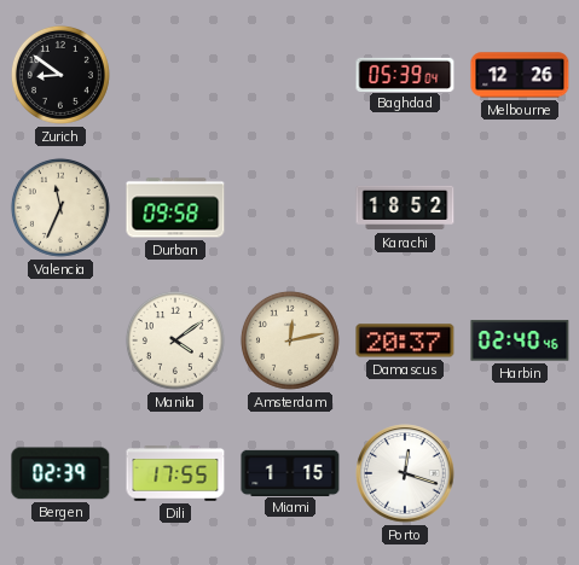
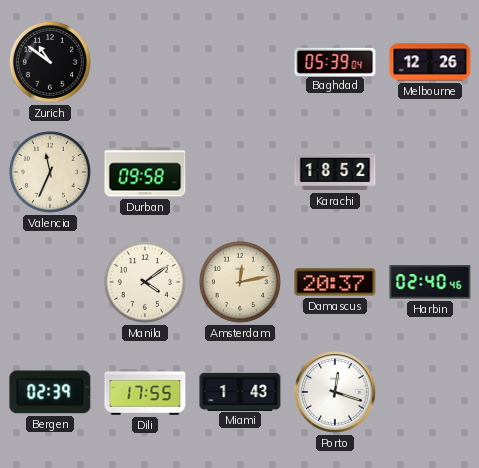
Zurich: 8:51 -> 10:51 (50, 62)
Miami: 1:15 -> 1:43 (240, 391)
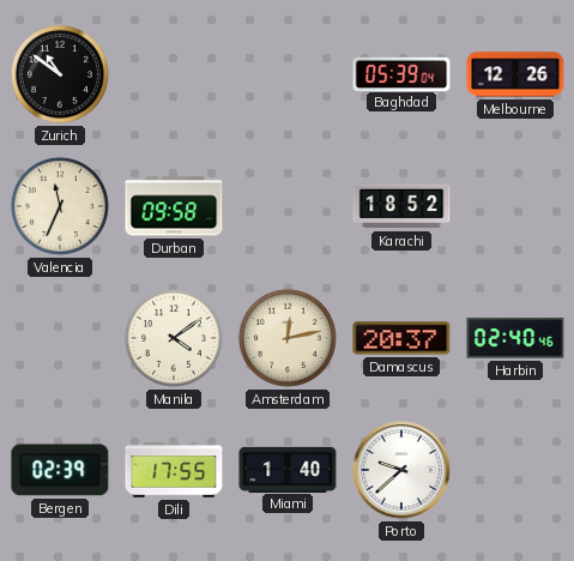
Miami: 1:43 -> 1:40 (288, 469)
Porto: 12:18 -> 9:38 (401, 470)
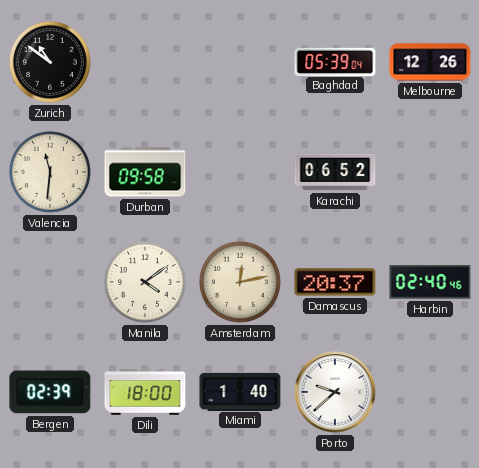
Valencia: 11:34 -> 11:31 (50, 172)
Karachi: 18:52 -> 06:52 (335, 172)
Dili: 17:55 -> 18:00 (145, 392)
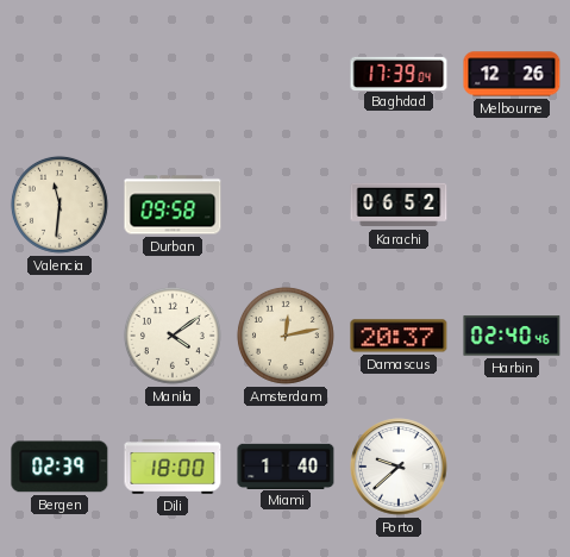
Zurich: 10:51 -> none (50, 62)
Baghdad: 05:39 -> 17:39 (399, 73)
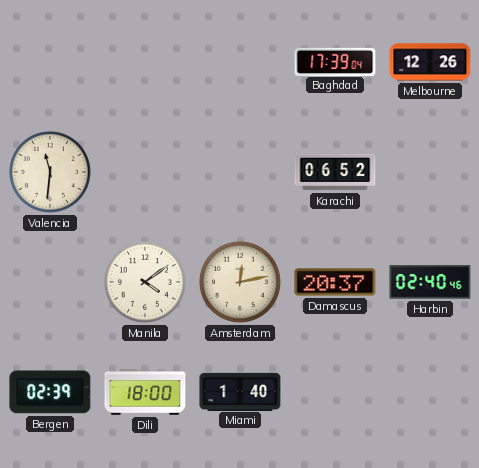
Durban: 09:58 -> none (173, 205)
Porto: 9:38 -> none (399, 467)
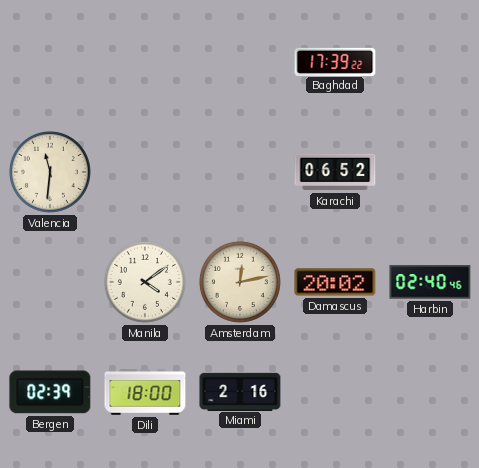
Baghdad: 17:39:04 -> 17:39:22 (335, 61)
Melbourne: 12:26 -> none (430, 62)
Damascus: 20:37 -> 20:02 (335, 282)
Miami: 1:40 -> 2:16 (240, 391)
